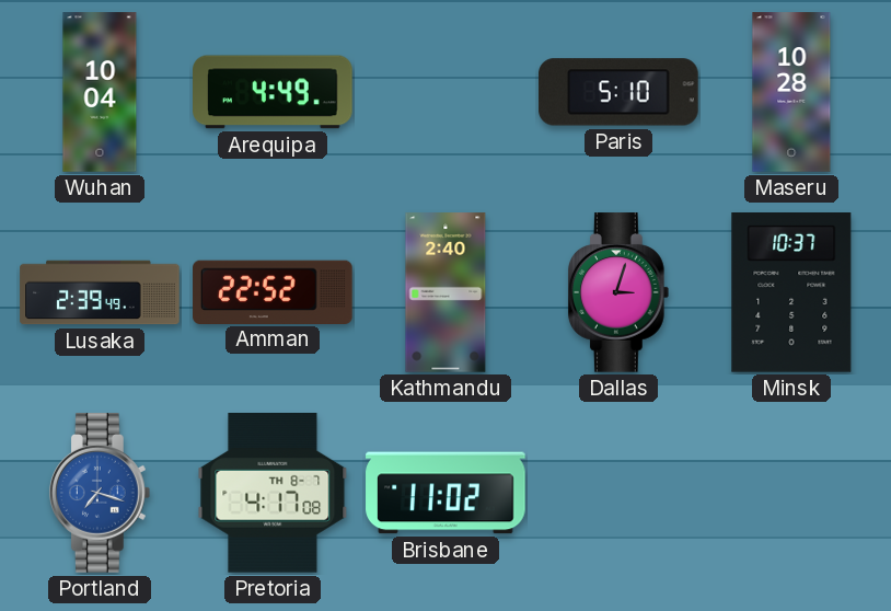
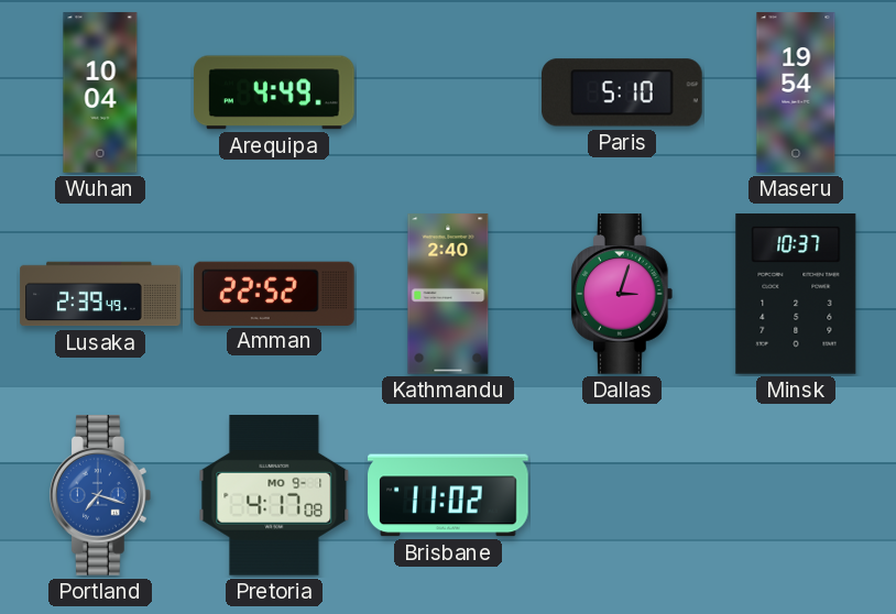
Maseru: 10:28 -> 19:54 (796, 92)
Pretoria date: TH 8-7 -> MO 9-1 (274, 496)
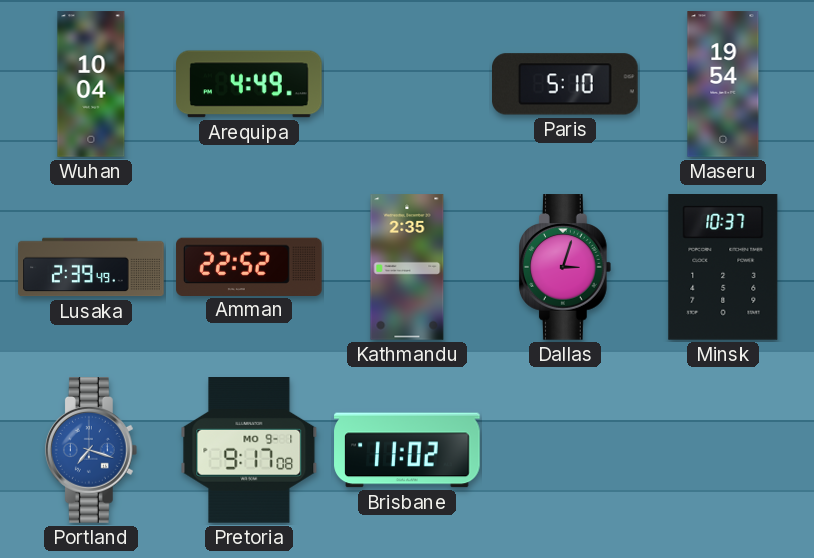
Kathmandu: 2:40 -> 2:35 (407, 267)
Pretoria: 4:17 -> 9:17 (249, 451)
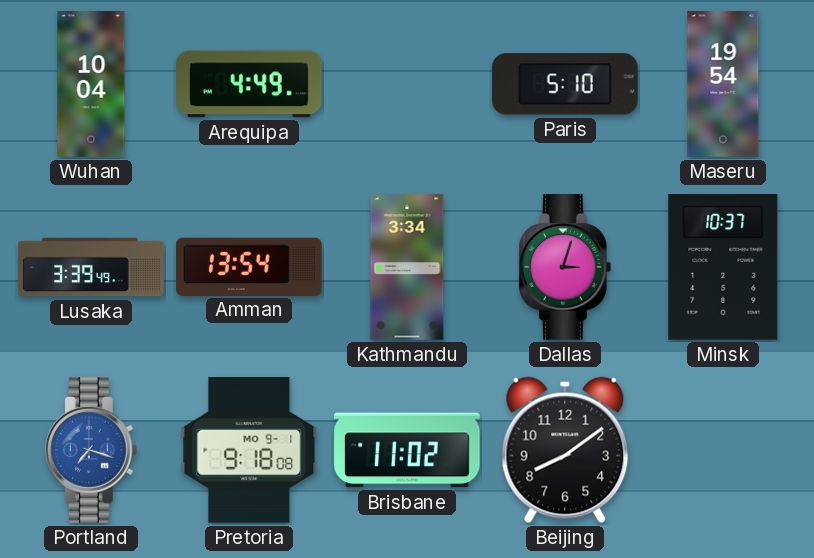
Lusaka: 2:39 -> 3:39 (91, 267)
Amman: 22:52 -> 13:54 (249, 266)
Kathmandu: 2:35 -> 3:34 (407, 267)
Pretoria: 9:17 -> 9:18 (249, 451)
Beijing: none -> 8:09 (565, 450)
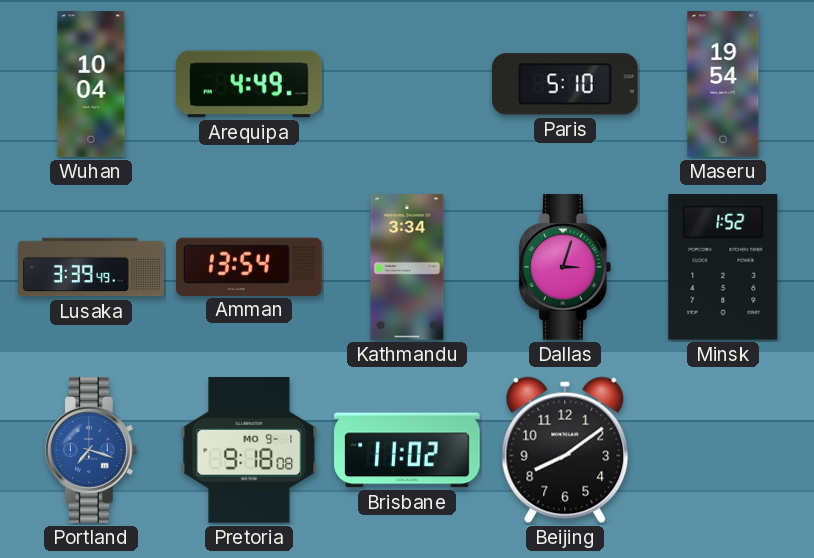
Minsk: 10:37 -> 1:52 (723, 268)
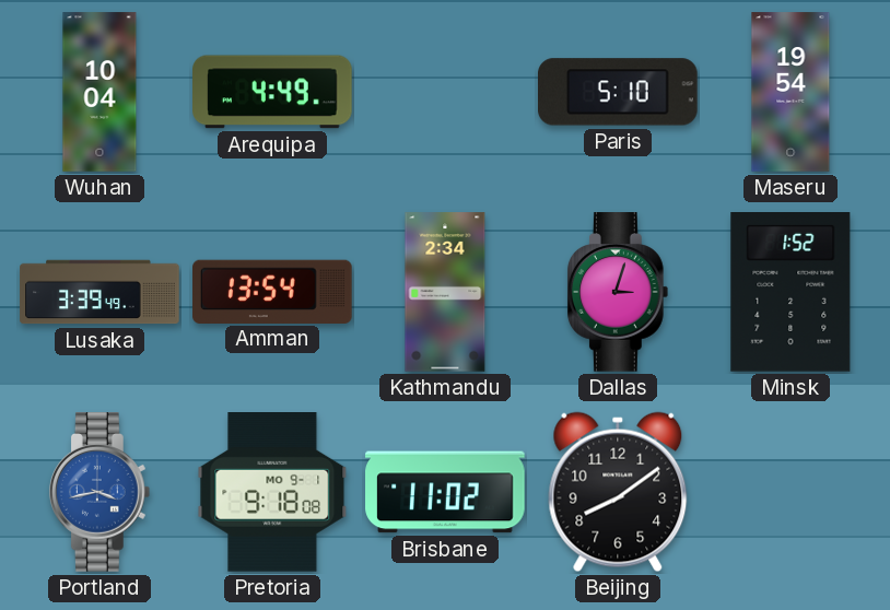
Kathmandu: 3:34 -> 2:34 (445, 292)
Portland: 7:18 -> 3:43 (99, 492)
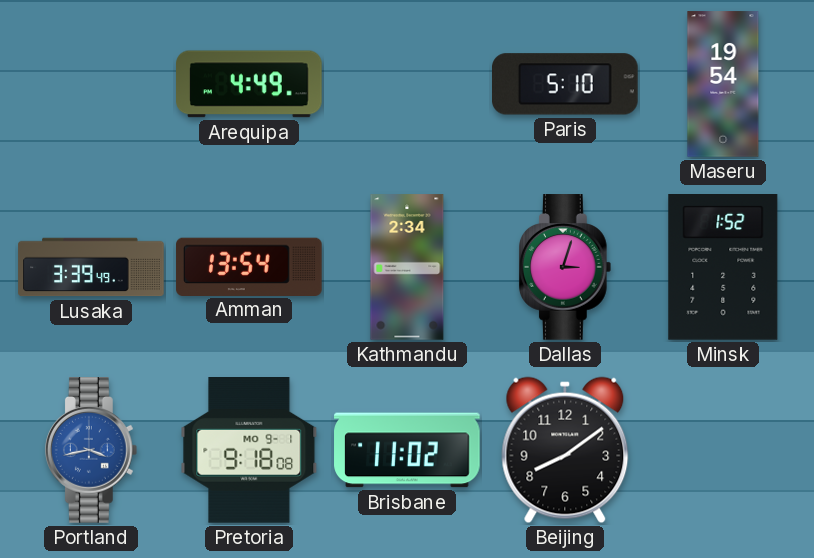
Wuhan: 10:04 -> none (99, 92)
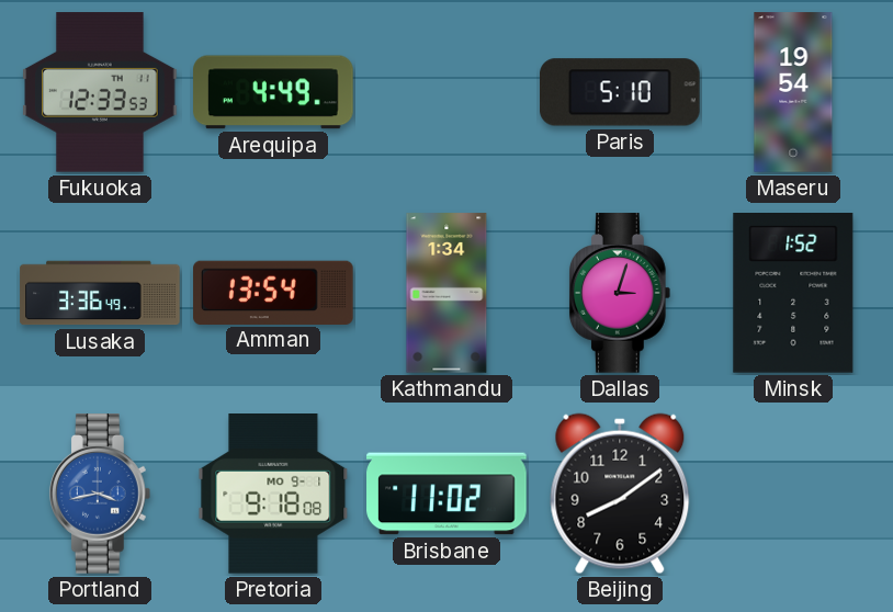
Fukuoka: none -> 12:33 (100, 92)
Lusaka: 3:39 -> 3:36 (100, 293)
Kathmandu: 2:34 -> 1:34 (446, 293)
